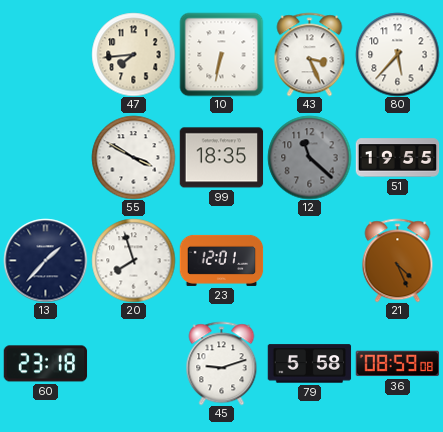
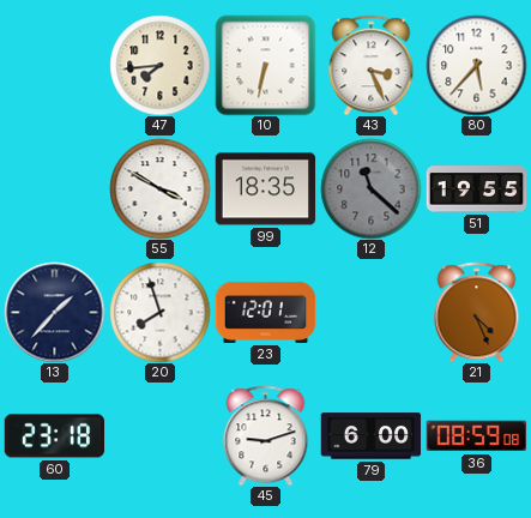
79: 5:58 -> 6:00 (370, 436)
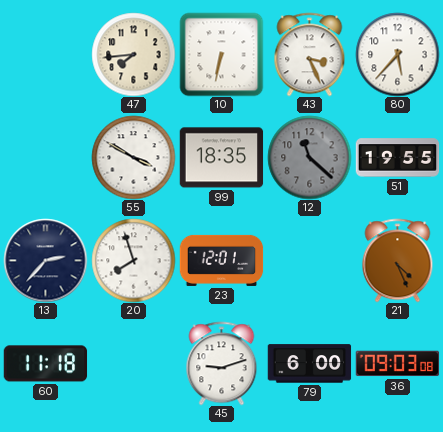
13: 1:37 -> 2:37 (45, 260)
60: 23:18 -> 11:18 (45, 364)
36: 08:59 -> 09:03 (397, 364)
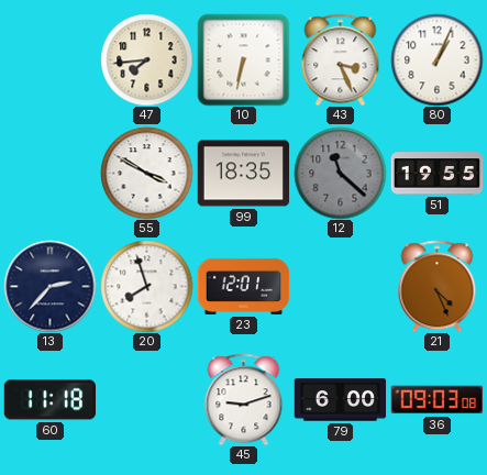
80: 5:37 -> 1:04 (436, 59)
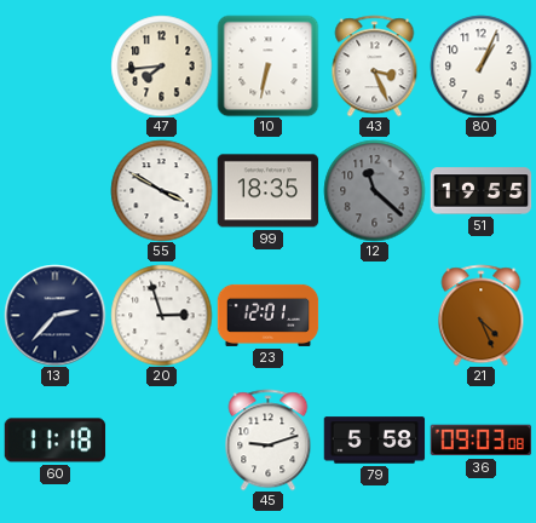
20: 7:57 -> 2:57 (161, 315)
79: 6:00 -> 5:58 (374, 441)
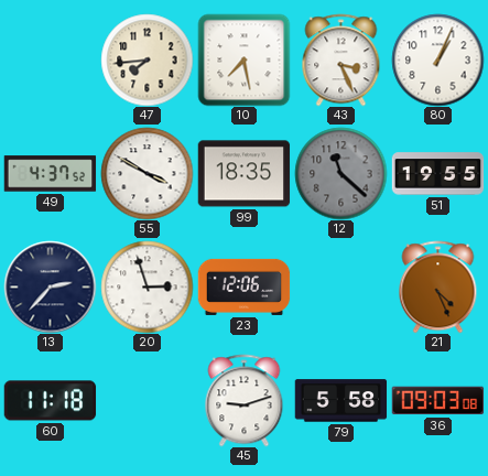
10: 6:32 -> 7:28 (243, 59)
49: none -> 4:37 (50, 174)
23: 12:01 -> 12:06 (243, 286)
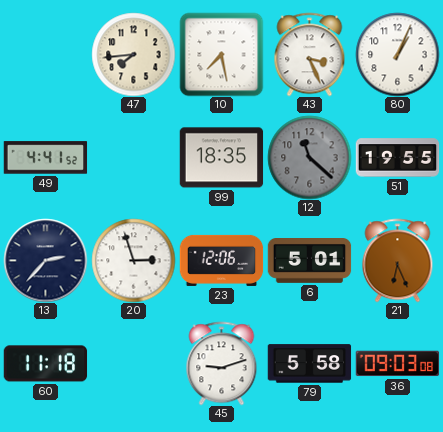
49: 4:37 -> 4:41 (45, 158)
55: 3:50 -> none (147, 173)
6: none -> 5:01 (309, 261)
21: 4:26 -> 6:26 (398, 260)
